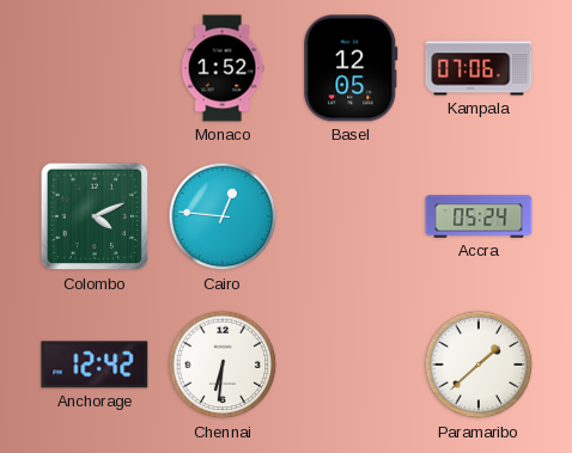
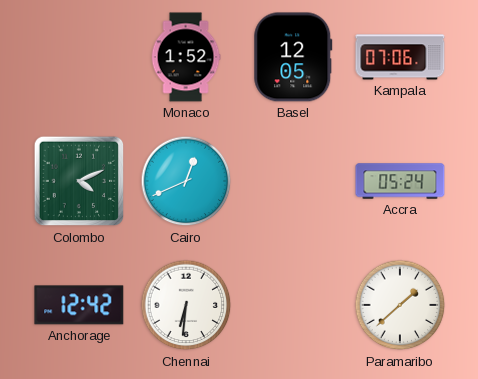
Cairo: 12:46 -> 12:41 (186, 181)
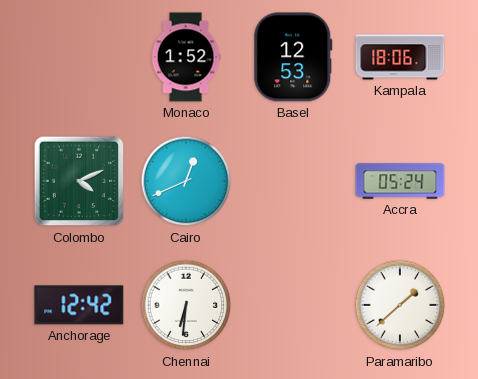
Basel: 12:05 -> 12:53 (293, 57)
Kampala: 07:06 -> 18:06 (400, 57)
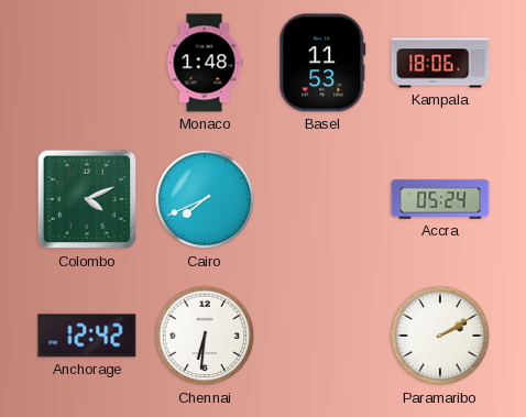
Monaco: 1:52 -> 1:48 (205, 63)
Basel: 12:53 -> 11:53 (322, 63)
Cairo: 12:41 -> 7:41 (205, 199)
Paramaribo: 1:38 -> 2:10 (440, 336)
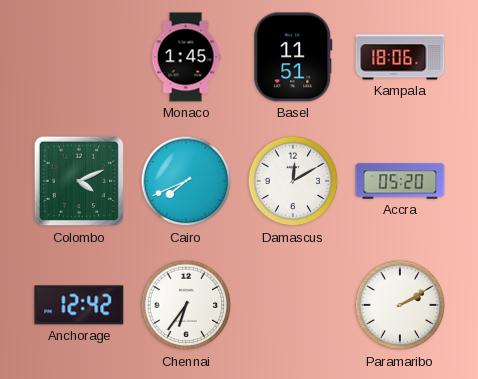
Monaco: 1:48 -> 1:45 (186, 57)
Basel: 11:53 -> 11:51 (293, 57)
Damascus: none -> 12:10 (293, 181)
Accra: 05:24 -> 05:20 (400, 181)
Chennai: 6:31 -> 6:36 (186, 305)
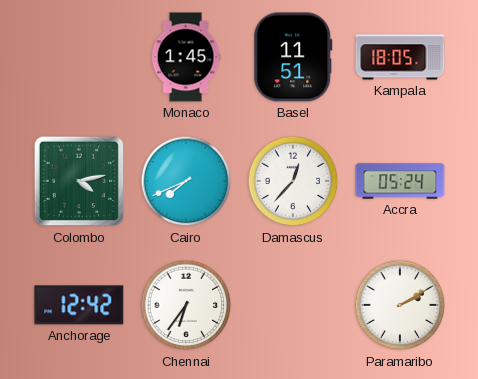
Kampala: 18:06 -> 18:05 (400, 57)
Colombo: 4:11 -> 4:13 (79, 181)
Damascus: 12:10 -> 12:37 (293, 181)
Accra: 05:20 -> 05:24 (400, 181)
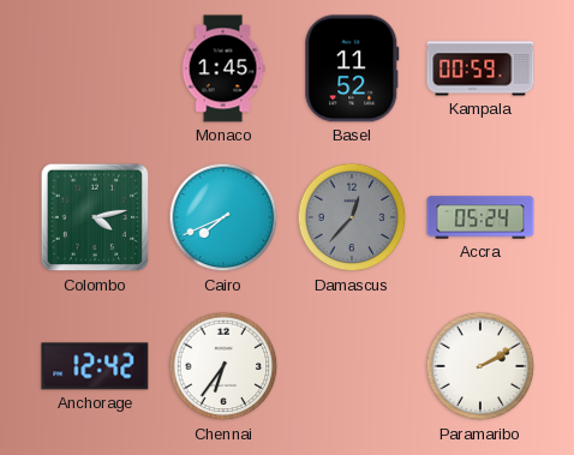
Basel: 11:51 -> 11:52 (352, 68)
Kampala: 18:05 -> 00:59 (480, 68)
Damascus dial: white -> grey (352, 217)
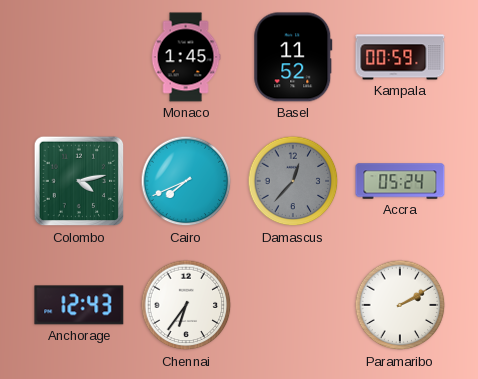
Anchorage: 12:42 -> 12:43 (79, 305)
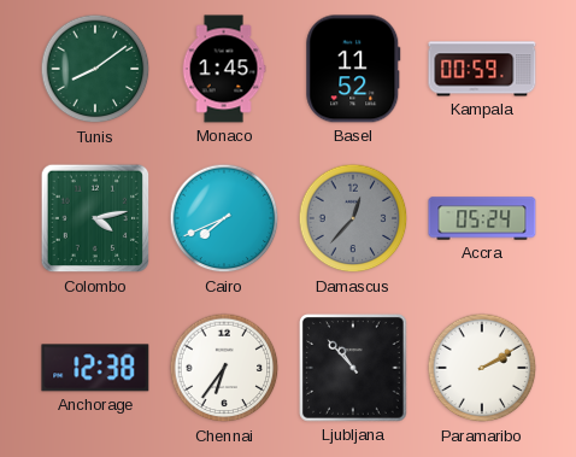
Tunis: none -> 8:09 (95, 69)
Anchorage: 12:43 -> 12:38 (95, 368)
Ljubljana: none -> 10:53 (354, 369)
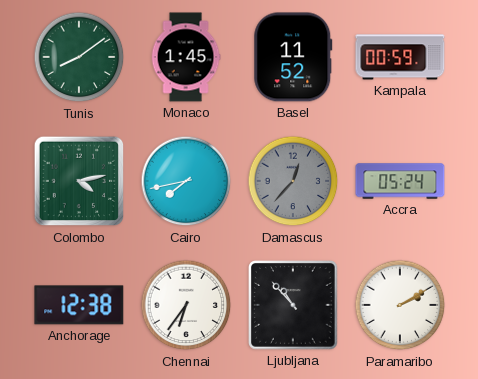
Cairo: 7:41 -> 7:43 (186, 181)
